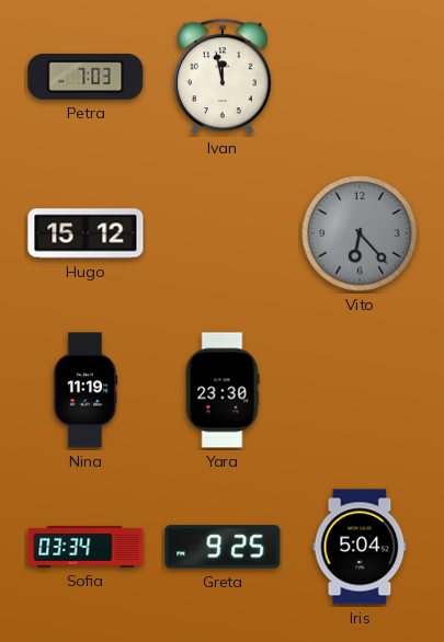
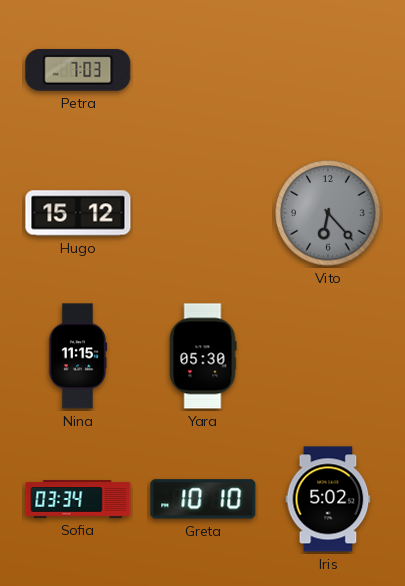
Ivan: 11:58 -> none (223, 78)
Nina: 11:19 -> 11:15 (78, 356)
Yara: 23:30 -> 05:30 (203, 356)
Greta: 9:25 -> 10:10 (203, 499)
Iris: 5:04 -> 5:02 (328, 499)
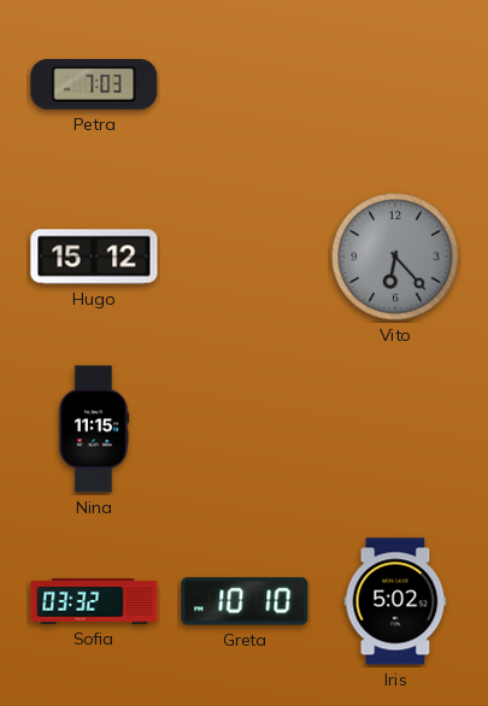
Yara: 05:30 -> none (203, 356)
Sofia: 03:34 -> 03:32 (94, 601)
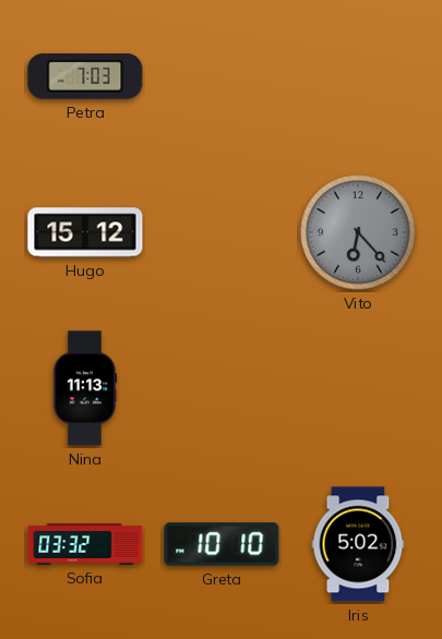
Nina: 11:15 -> 11:13 (85, 388)
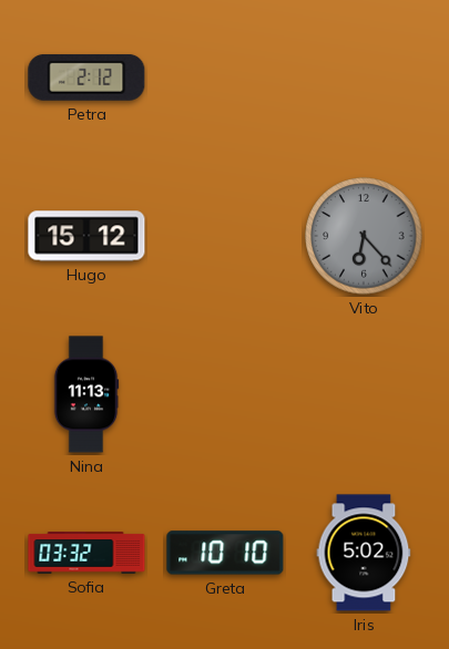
Petra: 7:03 -> 2:12 (86, 78)
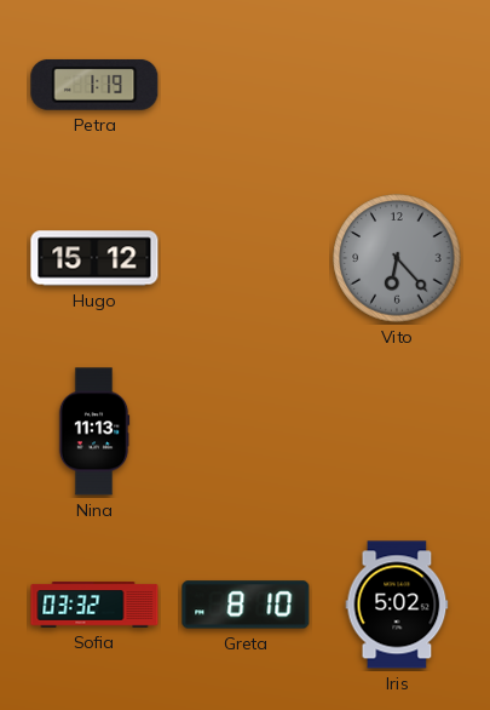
Petra: 2:12 -> 1:19 (94, 85)
Greta: 10:10 -> 8:10 (246, 605)
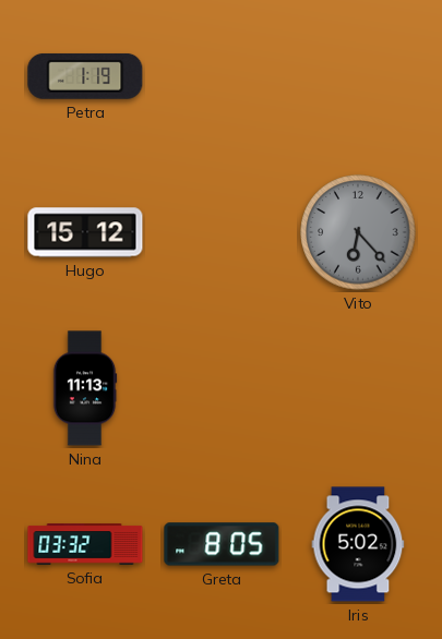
Greta: 8:10 -> 8:05 (222, 544)
